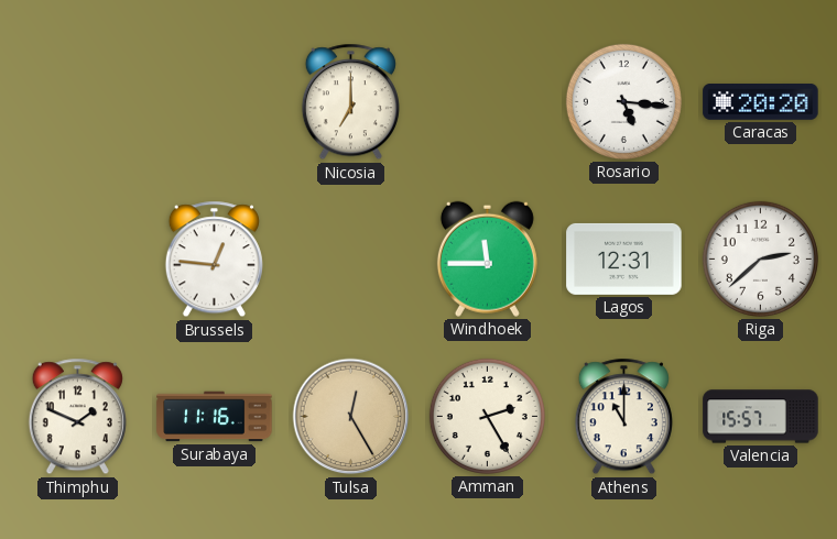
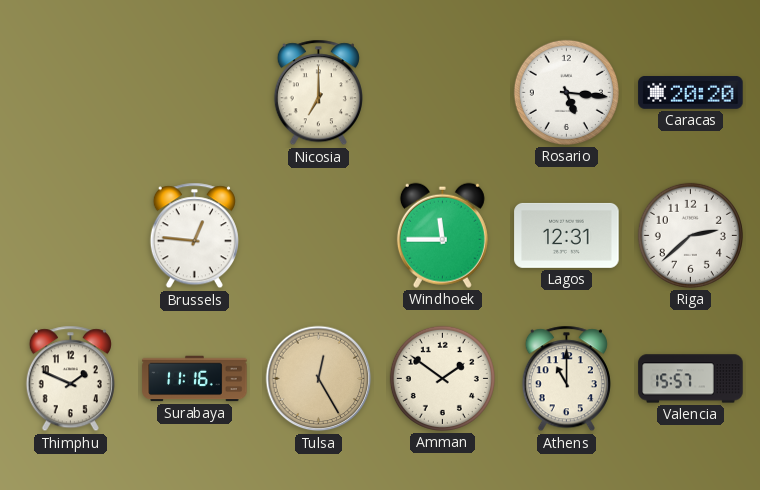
Amman: 2:25 -> 1:51 (442, 378)
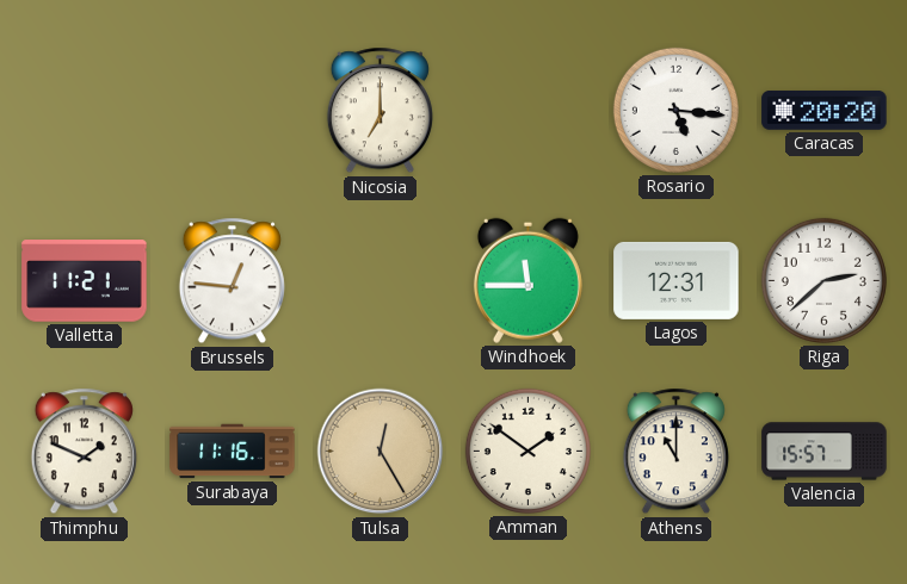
Valletta: none -> 11:21 (85, 281)
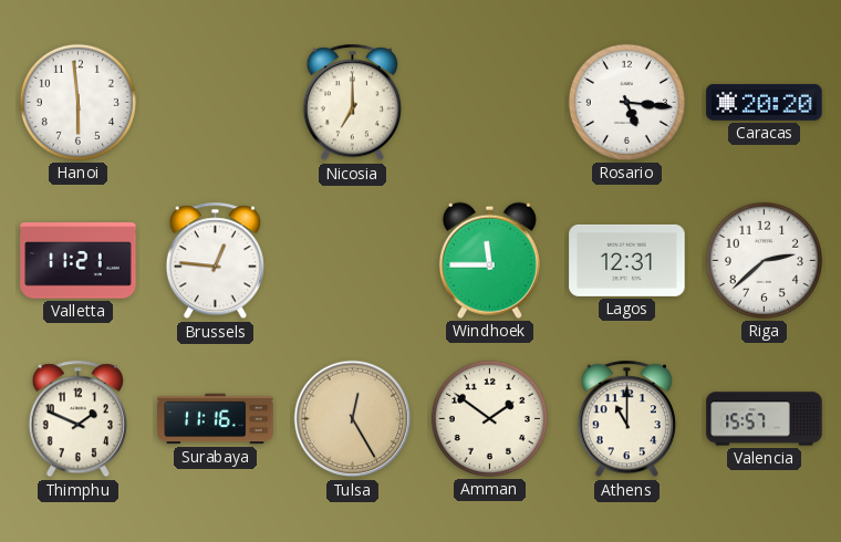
Hanoi: none -> 5:59 (77, 102)
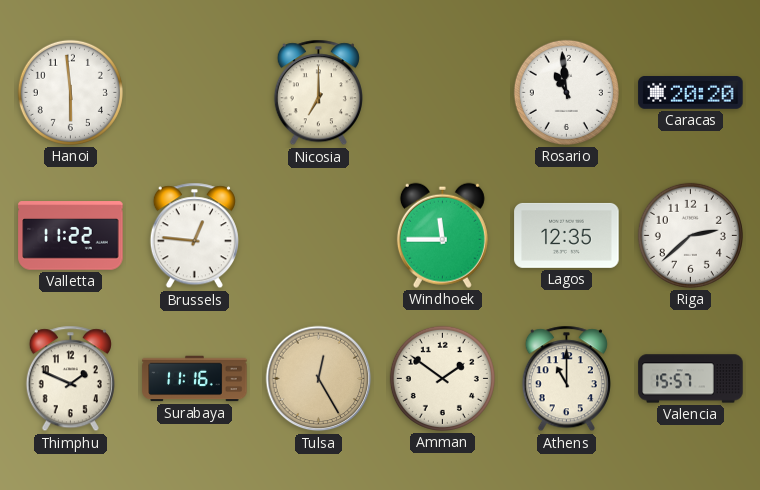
Rosario: 5:16 -> 10:59 (566, 92)
Valletta: 11:21 -> 11:22 (71, 236)
Lagos: 12:31 -> 12:35 (567, 235)
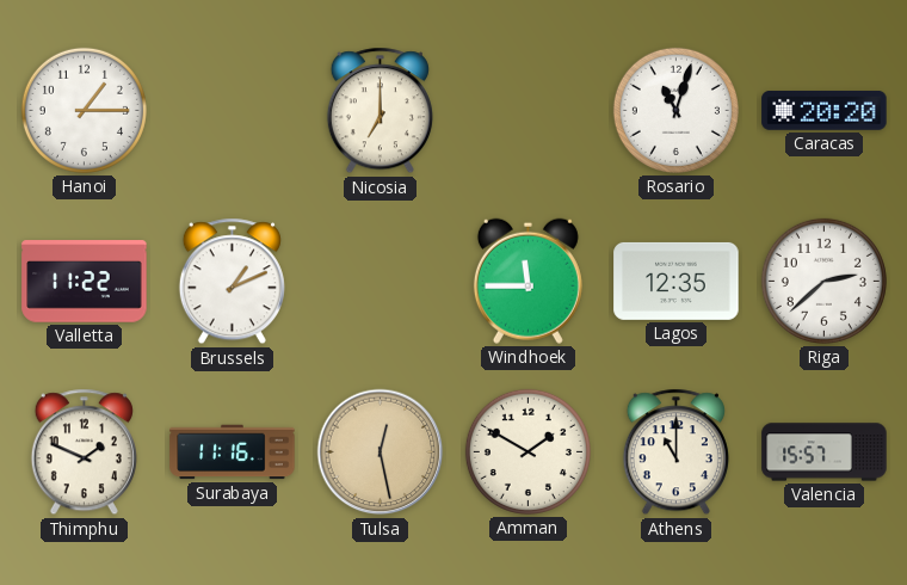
Hanoi: 5:59 -> 1:15 (84, 110)
Rosario: 10:59 -> 11:03 (675, 110)
Brussels: 12:46 -> 1:11 (232, 282)
Tulsa: 12:25 -> 12:28 (381, 452)
Amman: 1:51 -> 1:50 (527, 451)
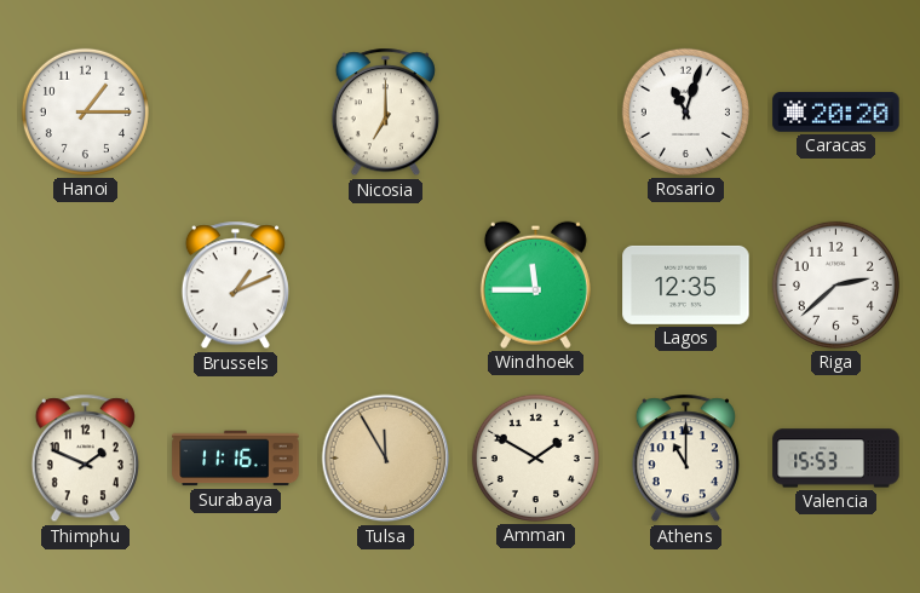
Valletta: 11:22 -> none (85, 282)
Tulsa: 12:28 -> 11:55 (386, 459)
Valencia: 15:57 -> 15:53 (836, 459)
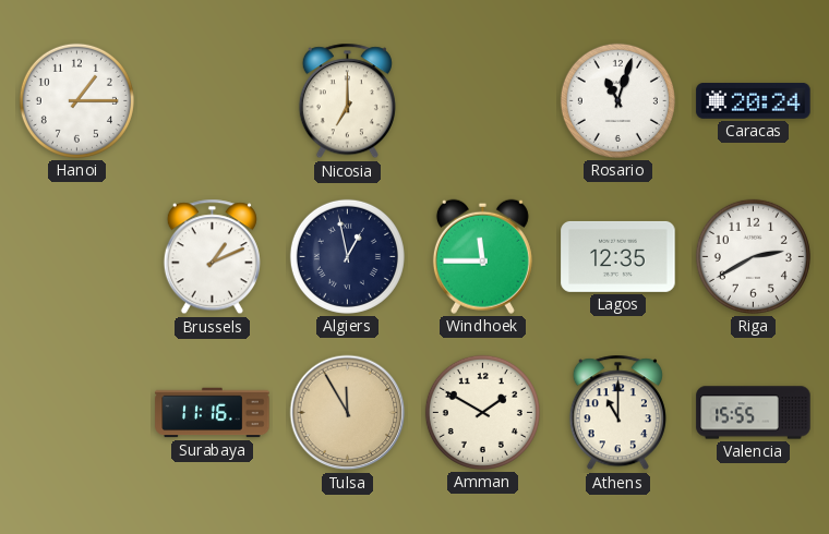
Caracas: 20:20 -> 20:24 (754, 101)
Algiers: none -> 12:58 (347, 256)
Riga: 2:38 -> 2:40 (753, 256)
Thimphu: 1:49 -> none (85, 459)
Valencia: 15:53 -> 15:55 (754, 413)
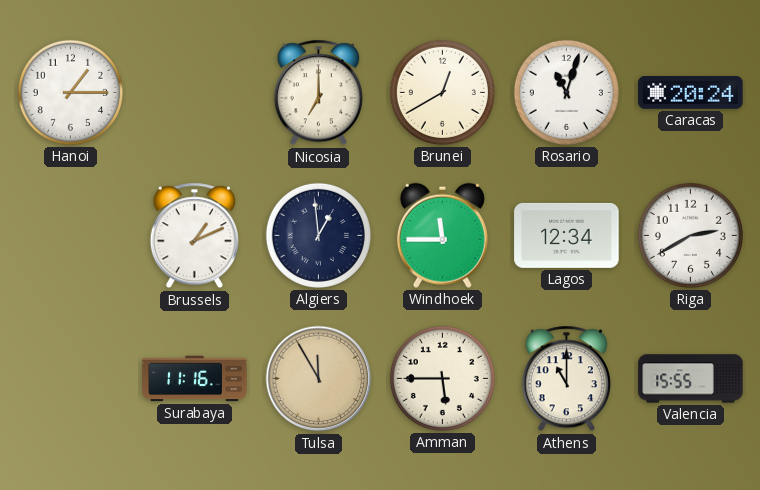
Brunei: none -> 12:40 (442, 92)
Algiers: 12:58 -> 12:59 (318, 235)
Lagos: 12:35 -> 12:34 (567, 235)
Amman: 1:50 -> 5:45 (442, 378)
